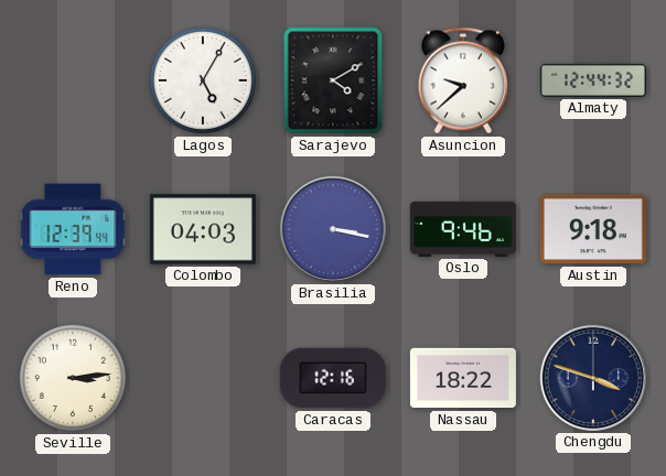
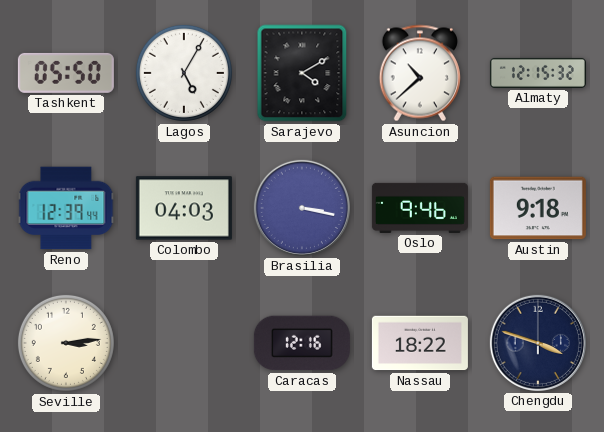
Tashkent: none -> 05:50 (66, 73)
Asuncion: 9:38 -> 10:38 (420, 73)
Almaty: 12:44 -> 12:15 (538, 73)
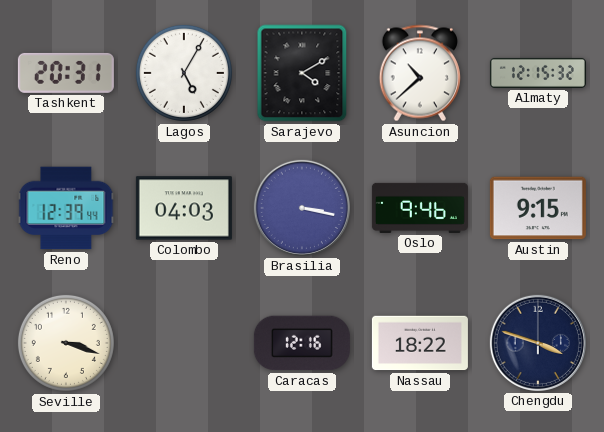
Tashkent: 05:50 -> 20:31 (66, 73)
Austin: 9:18 -> 9:15 (538, 208)
Seville: 3:14 -> 3:18 (66, 343)
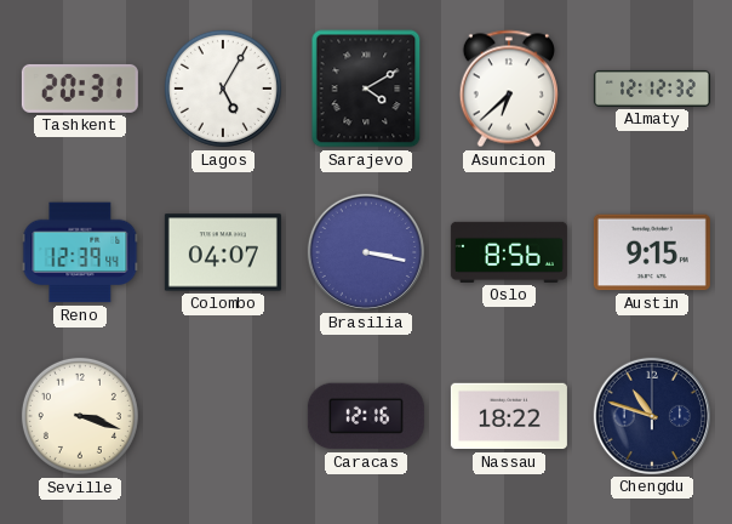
Asuncion: 10:38 -> 6:38 (509, 89)
Almaty: 12:15 -> 12:12 (652, 89)
Colombo: 04:03 -> 04:07 (223, 252)
Oslo: 9:46 -> 8:56 (509, 252)
Chengdu: 3:48 -> 10:48 (652, 416)
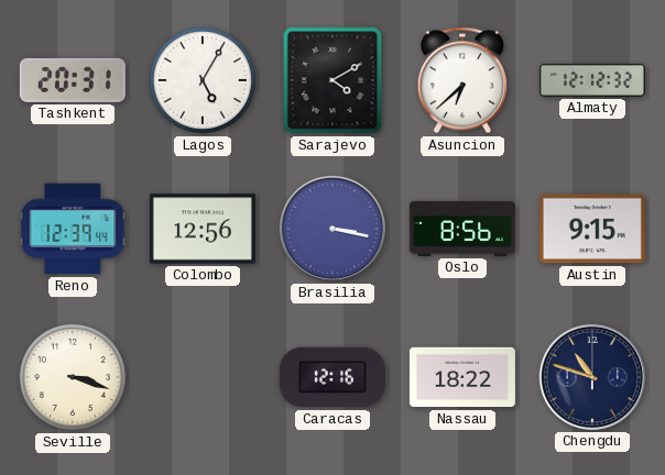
Colombo: 04:07 -> 12:56 (203, 229)
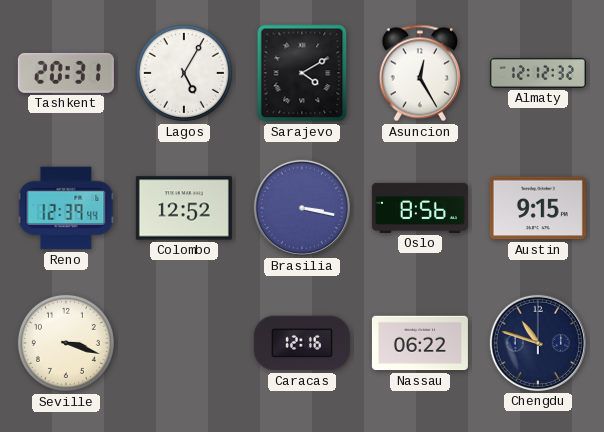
Asuncion: 6:38 -> 12:25 (420, 73)
Colombo: 12:56 -> 12:52 (184, 208)
Nassau: 18:22 -> 06:22 (420, 343)
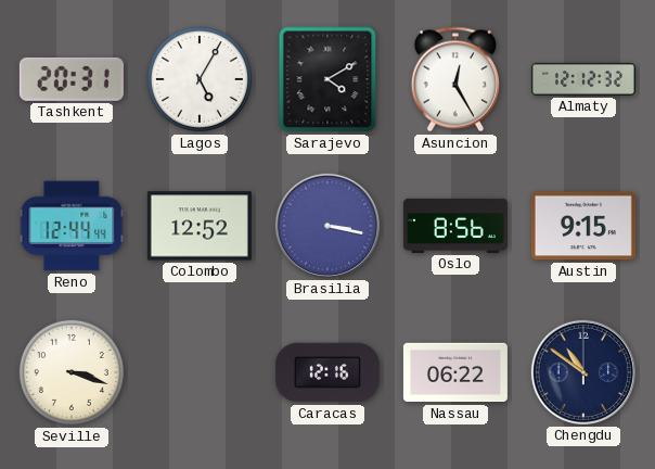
Reno: 12:39 -> 12:44 (72, 226)
Chengdu: 10:48 -> 10:51 (583, 372)
